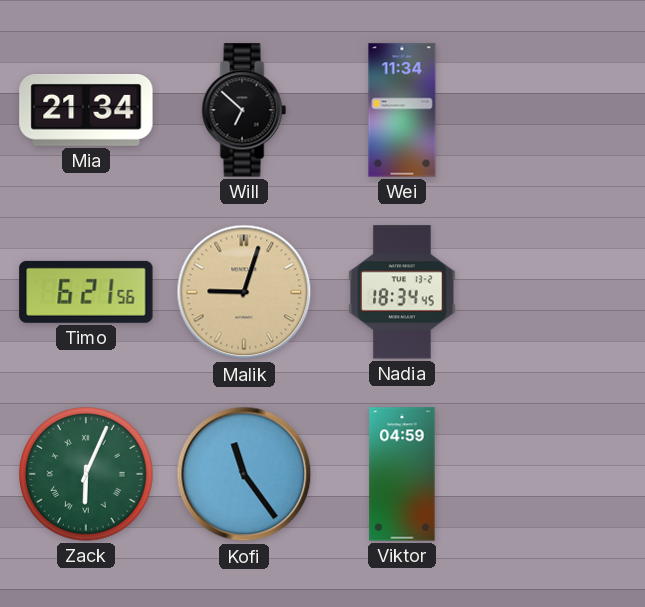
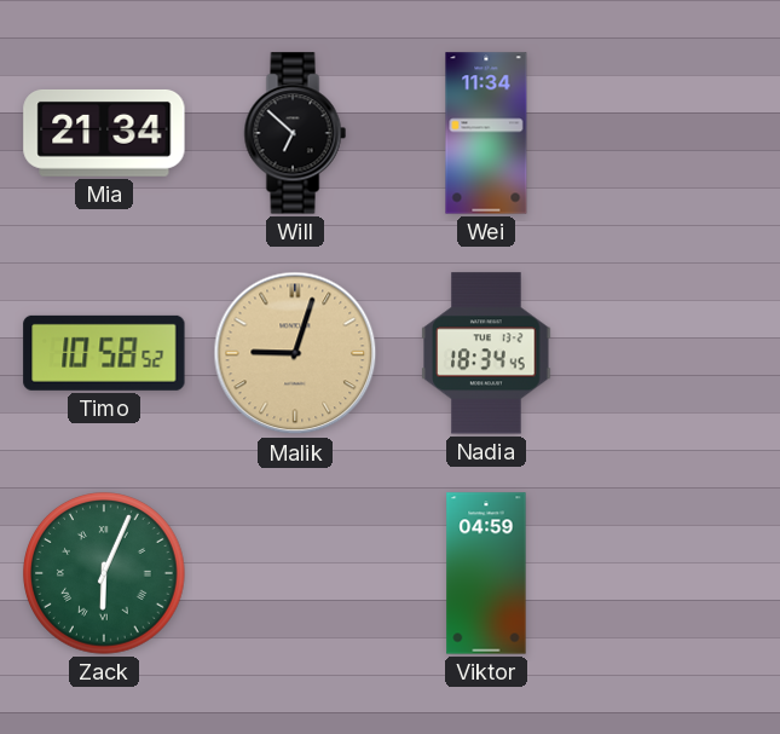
Timo: 6:21 -> 10:58 (104, 353)
Kofi: 11:24 -> none (244, 474)
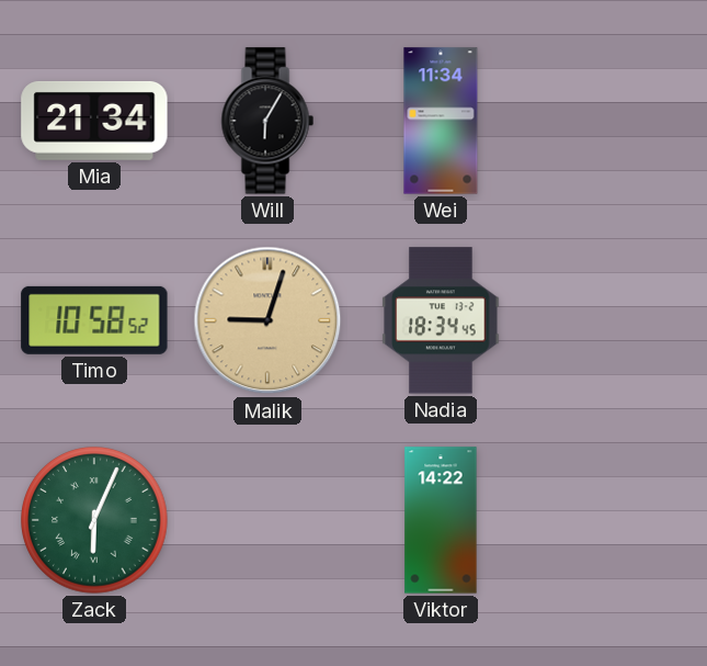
Will: 6:52 -> 6:05 (267, 121)
Viktor: 04:59 -> 14:22 (441, 520)
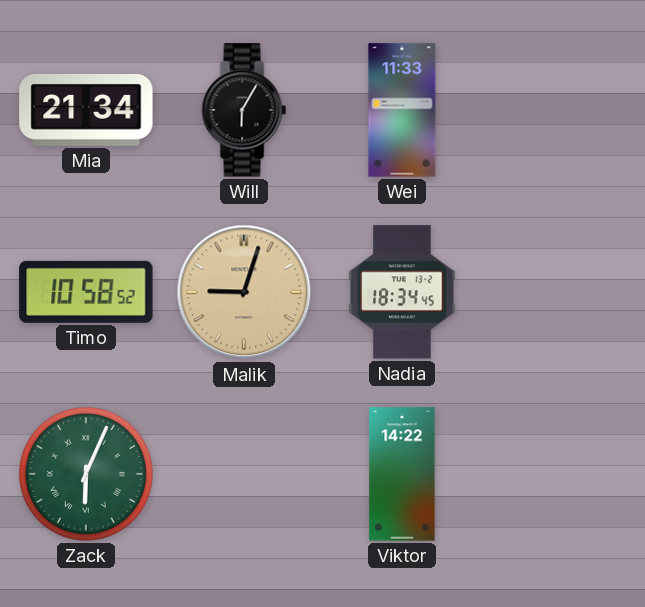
Wei: 11:34 -> 11:33 (402, 110)
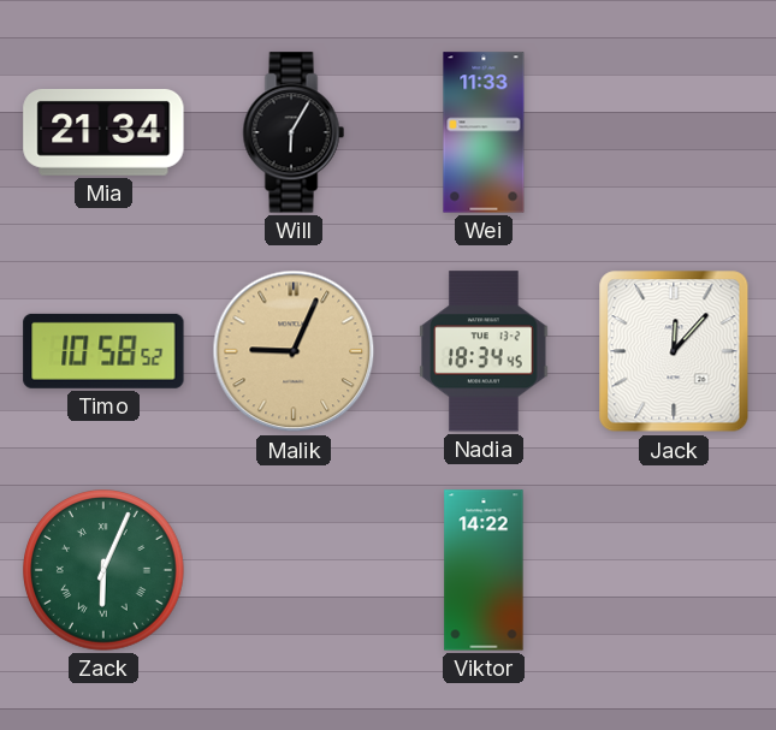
Malik: 9:03 -> 9:04 (294, 351)
Jack: none -> 12:07 (674, 351)
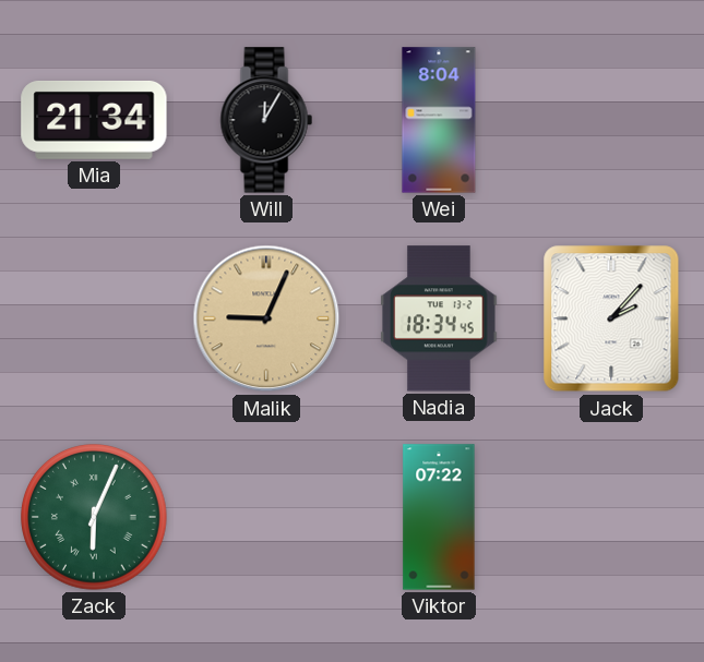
Will: 6:05 -> 12:05 (266, 120)
Wei: 11:33 -> 8:04 (439, 120)
Timo: 10:58 -> none (103, 351)
Jack: 12:07 -> 2:07 (611, 318)
Viktor: 14:22 -> 07:22 (439, 517)
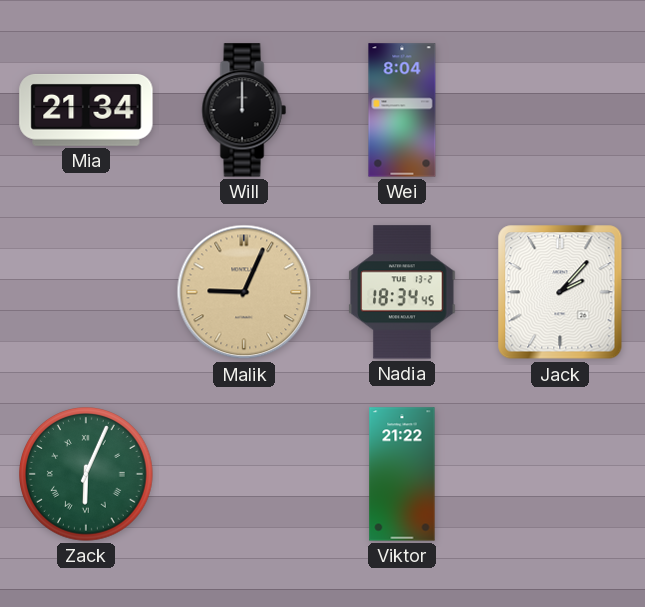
Will: 12:05 -> 12:00 (244, 110)
Viktor: 07:22 -> 21:22 (402, 474)
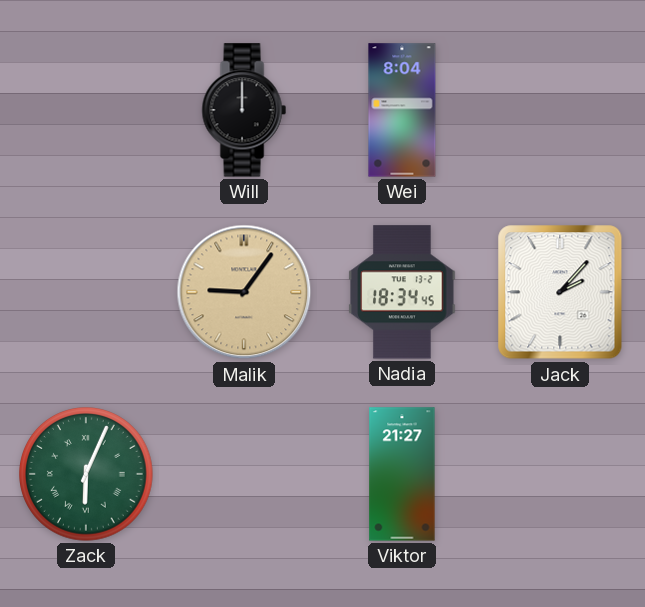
Mia: 21:34 -> none (86, 110)
Malik: 9:04 -> 9:06 (244, 292)
Viktor: 21:22 -> 21:27 (402, 474)
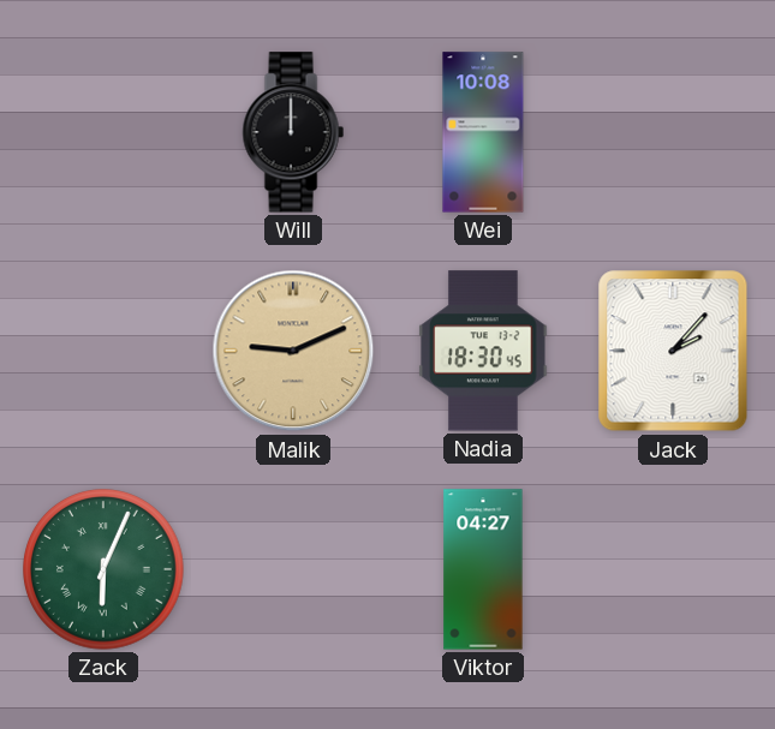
Wei: 8:04 -> 10:08 (483, 132)
Malik: 9:06 -> 9:11 (293, 351)
Nadia: 18:34 -> 18:30 (483, 351)
Viktor: 21:27 -> 04:27 (483, 569)
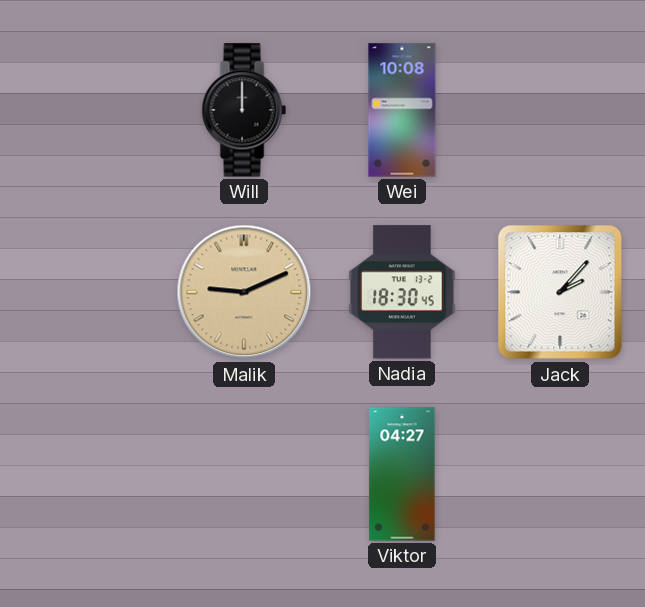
Zack: 6:04 -> none (105, 570)
